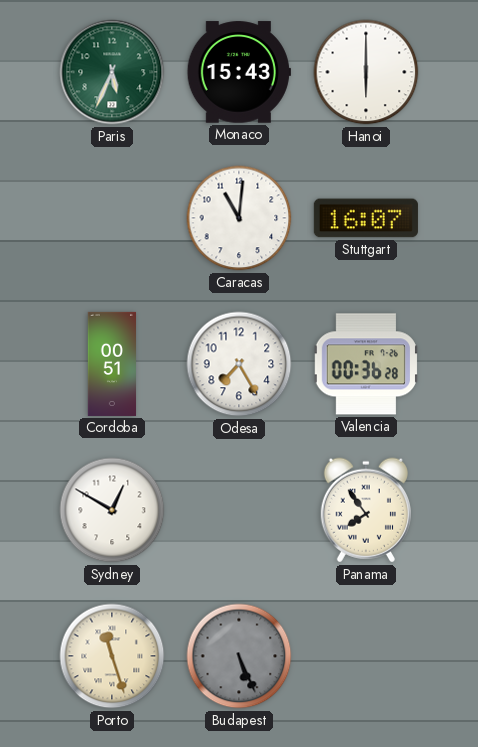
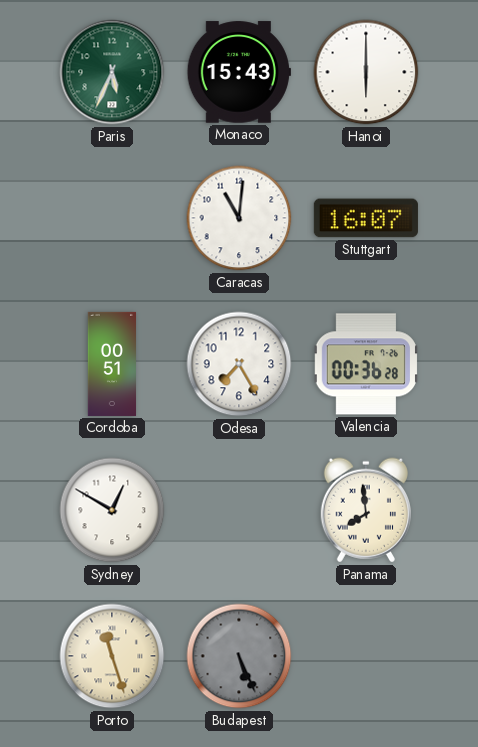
Panama: 7:54 -> 7:59 (366, 510)
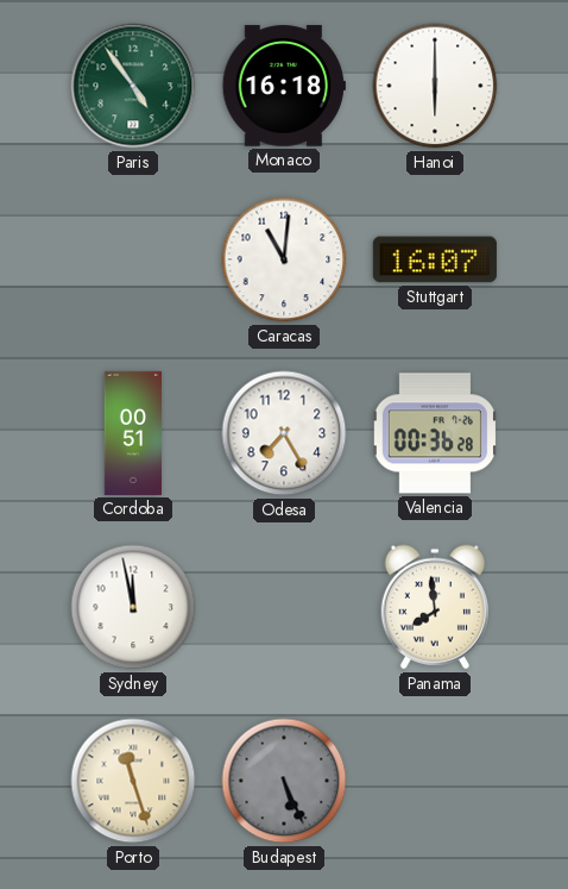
Paris: 5:34 -> 4:54 (133, 86)
Monaco: 15:43 -> 16:18 (284, 86)
Sydney: 12:50 -> 11:58 (133, 607)
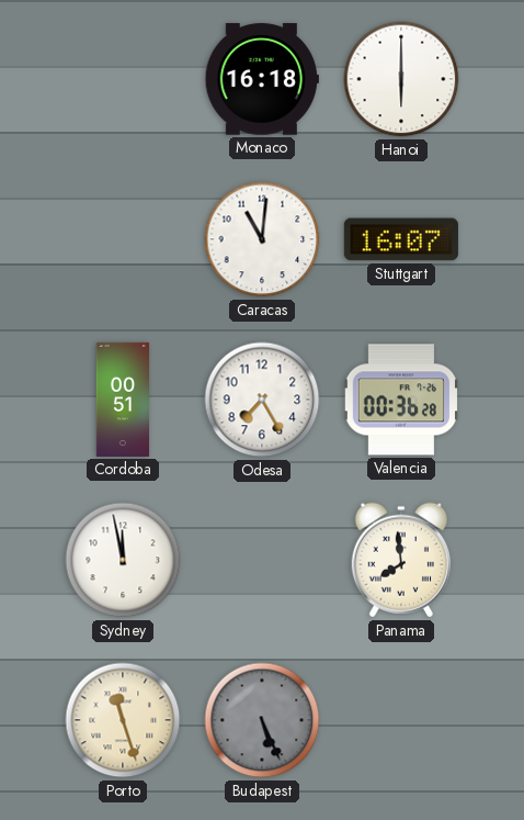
Paris: 4:54 -> none (133, 86)
